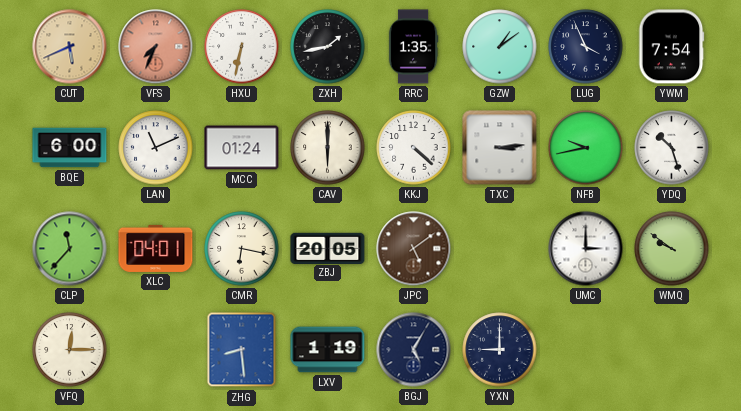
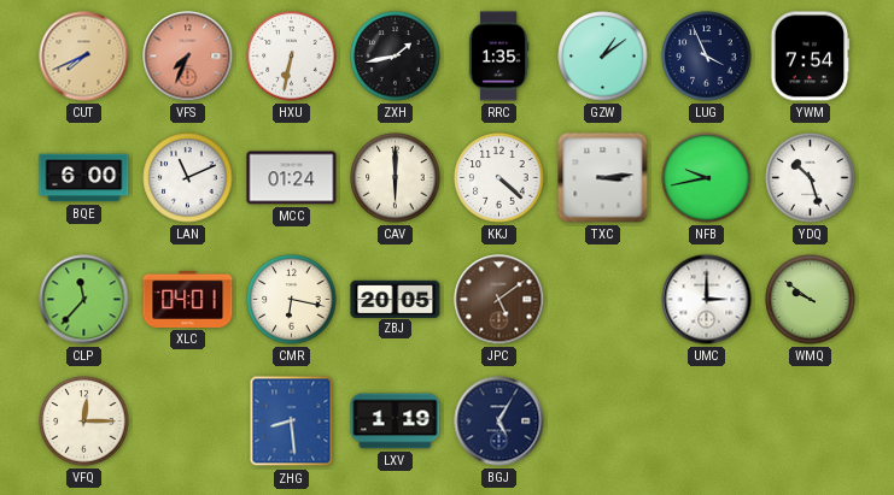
CUT: 5:41 -> 7:41 (84, 57)
YXN: 9:00 -> none (500, 350)
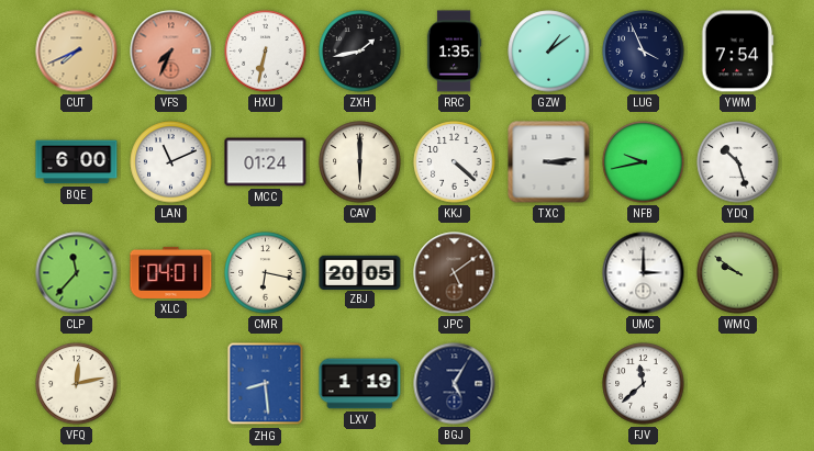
VFQ: 12:15 -> 12:13 (77, 384)
FJV: none -> 11:38 (644, 384)
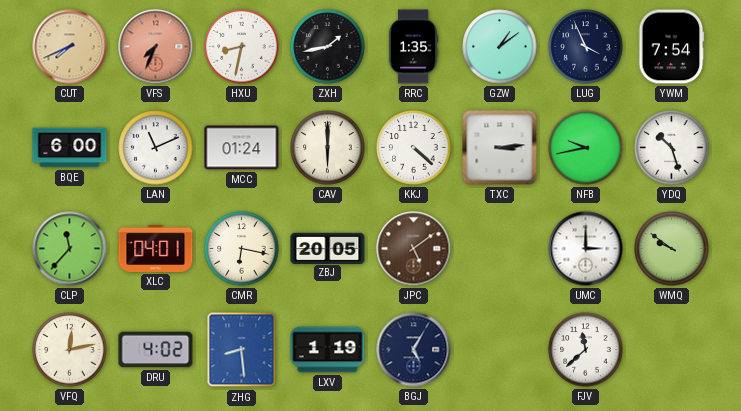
HXU: 6:32 -> 8:32 (242, 47)
DRU: none -> 4:02 (156, 350)
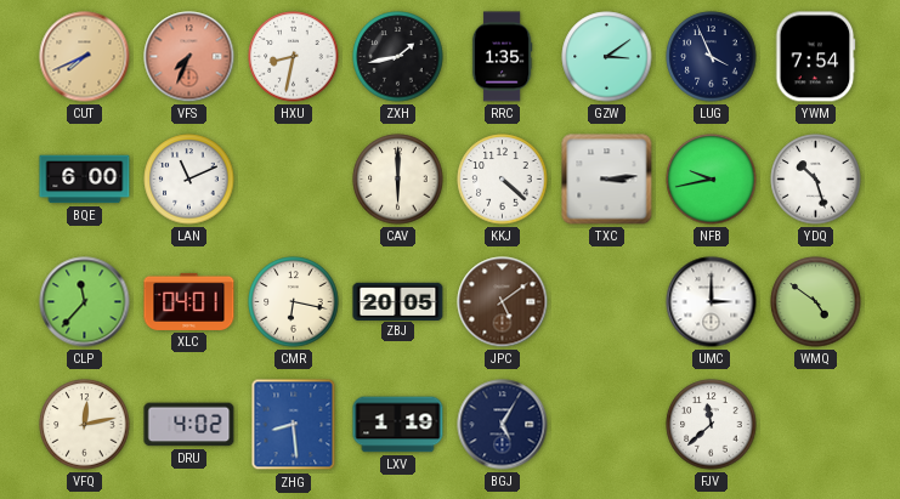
GZW: 1:09 -> 3:09 (607, 57)
MCC: 01:24 -> none (242, 148)
WMQ: 9:51 -> 4:51 (816, 302)
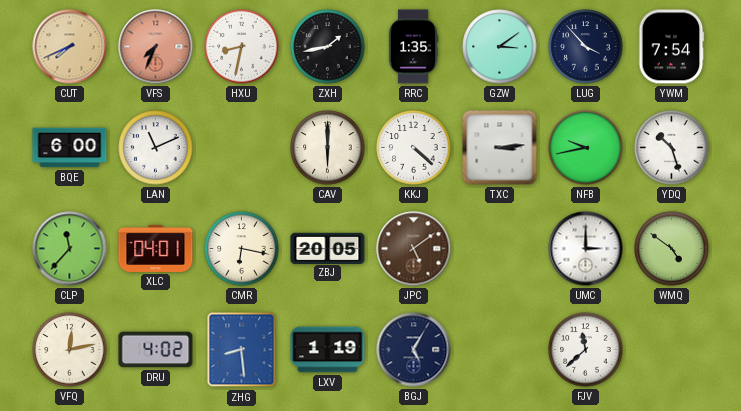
LUG: 3:56 -> 3:53 (586, 47)
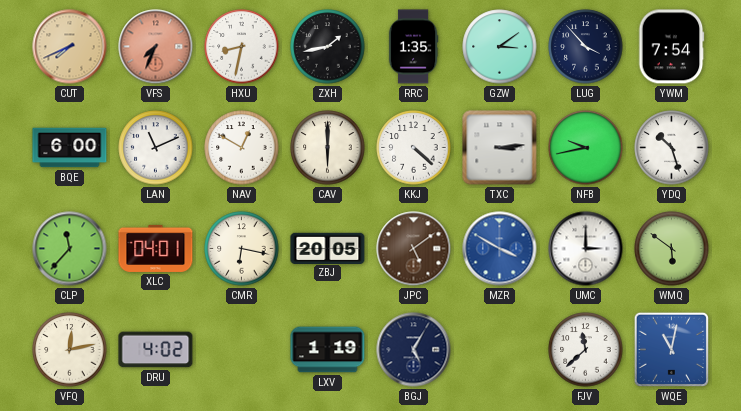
NAV: none -> 12:50 (242, 148)
MZR: none -> 3:50 (500, 249)
WMQ: 4:51 -> 5:51 (672, 249)
ZHG: 8:29 -> none (242, 350)
WQE: none -> 11:02 (671, 349)
